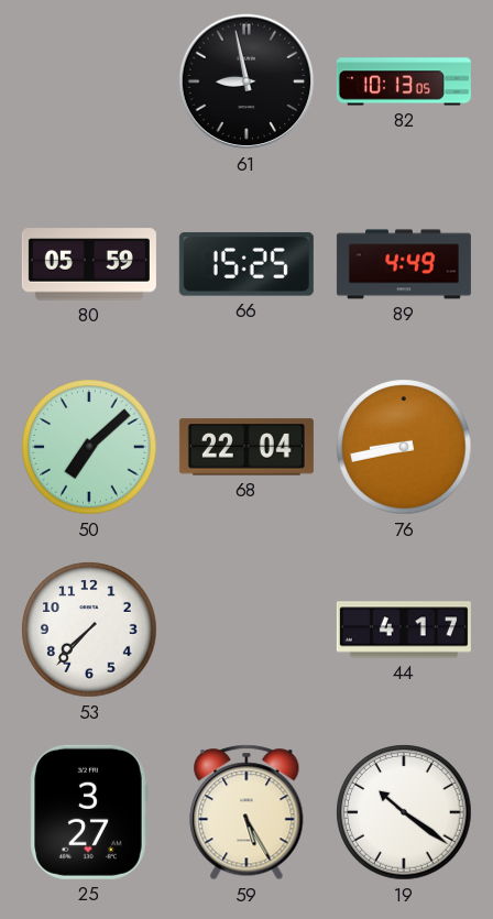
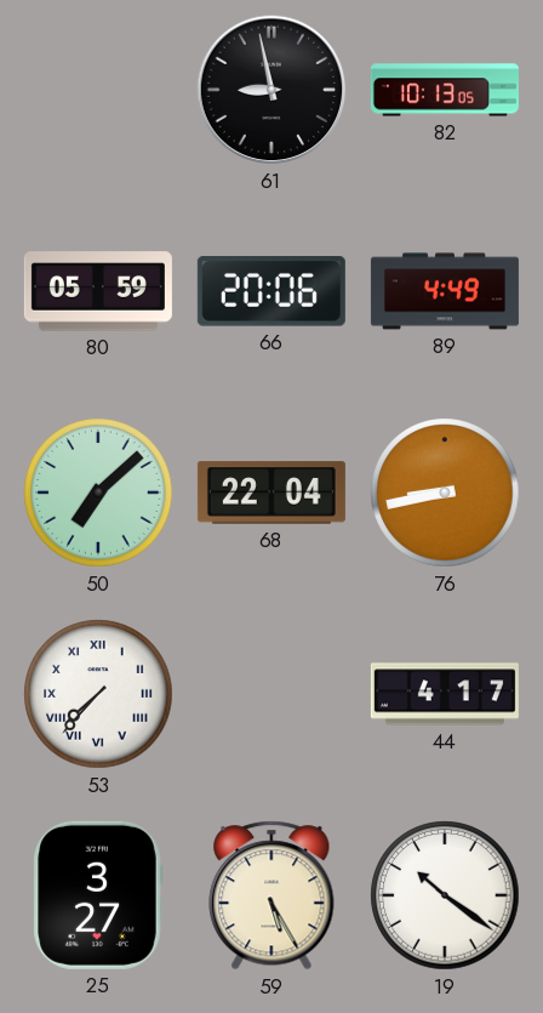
66: 15:25 -> 20:06 (271, 291)
53 numerals: Arabic -> Roman (98, 694)
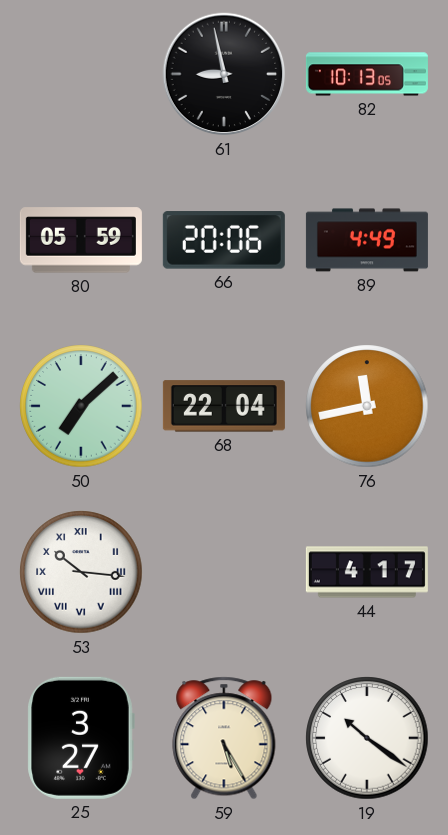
76: 8:43 -> 11:43 (367, 406)
53: 7:37 -> 10:16 (81, 572)
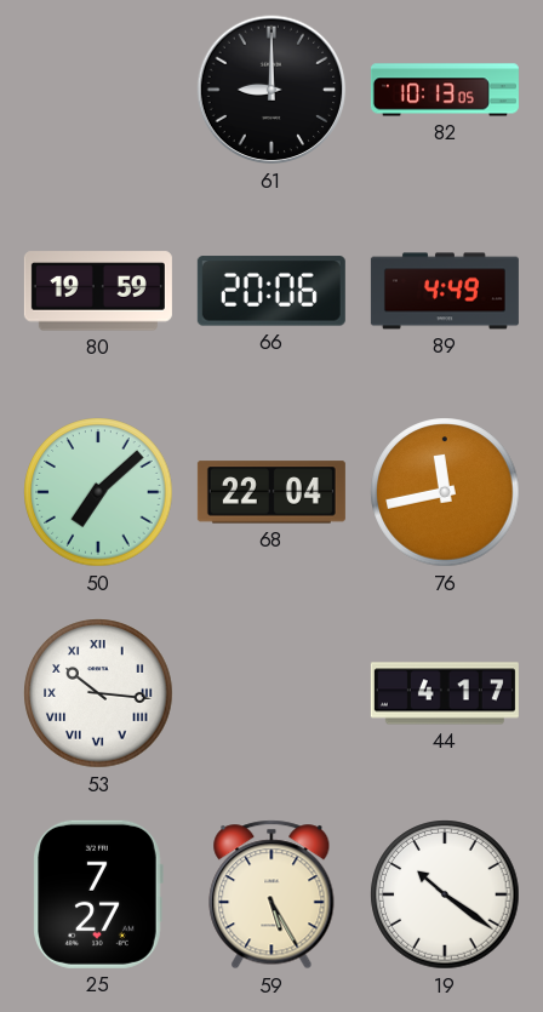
61: 8:58 -> 9:00 (271, 90)
80: 05:59 -> 19:59 (98, 291)
25: 3:27 -> 7:27 (98, 894)
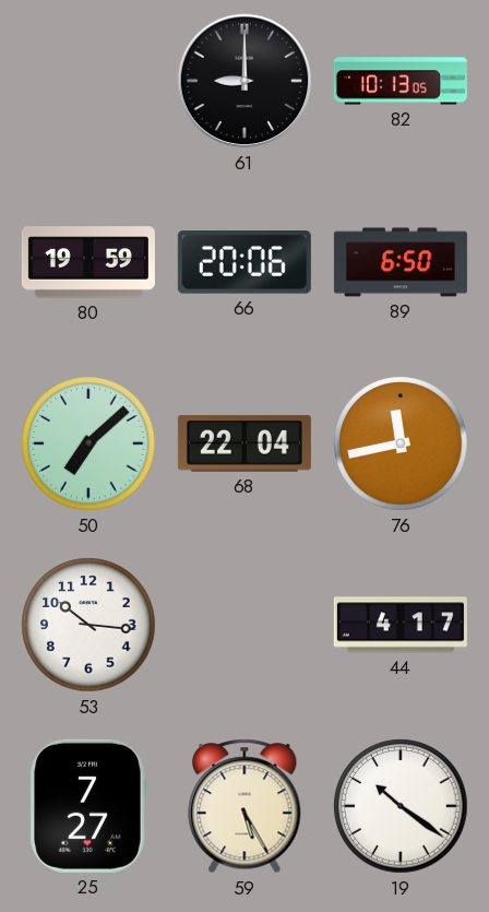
89: 4:49 -> 6:50 (401, 262)
53 numerals: Roman -> Arabic (88, 625)
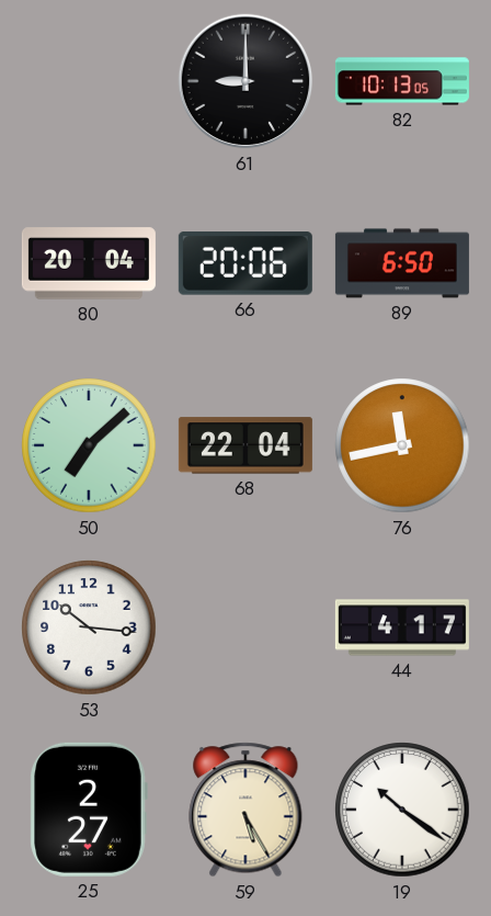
80: 19:59 -> 20:04 (89, 263)
25: 7:27 -> 2:27 (89, 810)
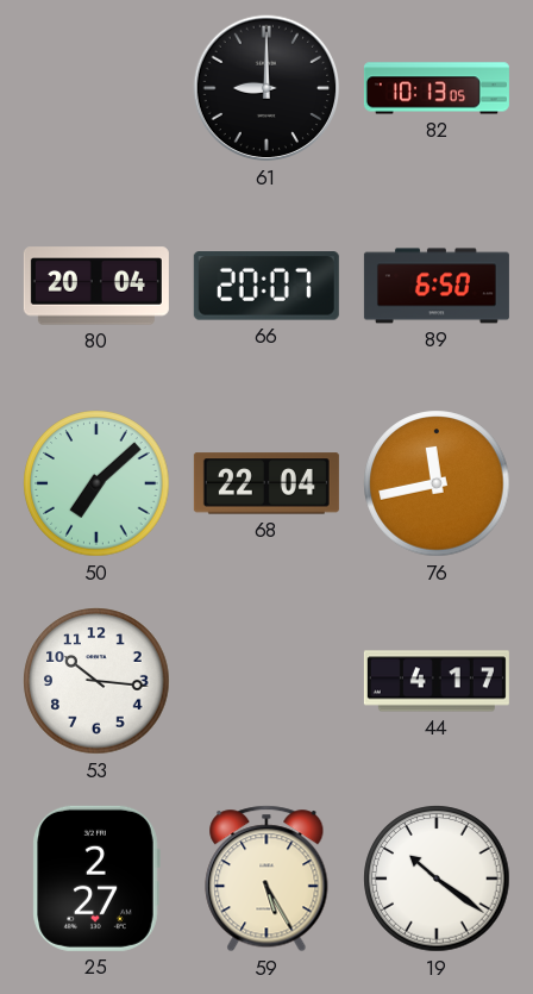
66: 20:06 -> 20:07 (266, 286)
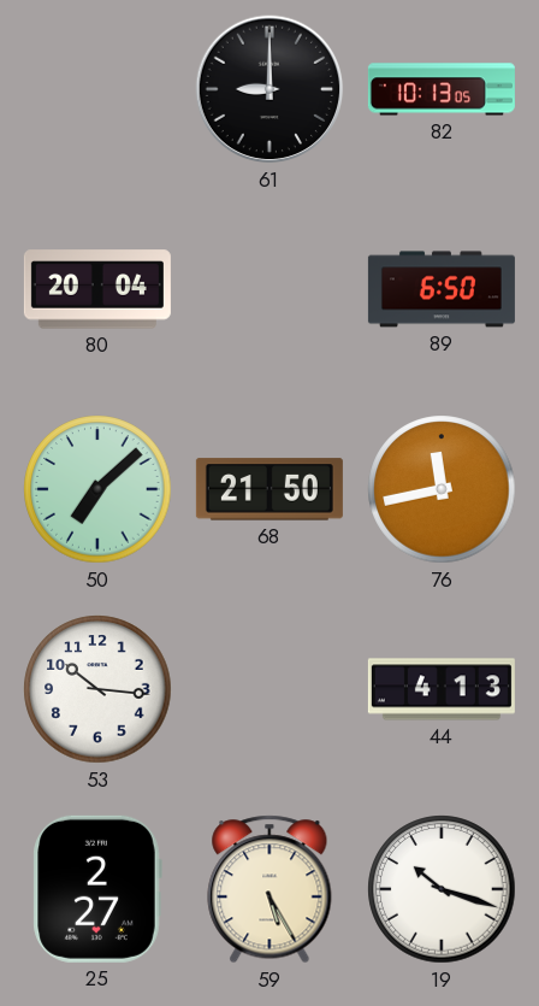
66: 20:07 -> none (266, 286)
68: 22:04 -> 21:50 (269, 489)
44: 4:17 -> 4:13 (442, 689)
19: 10:21 -> 10:18 (442, 889)
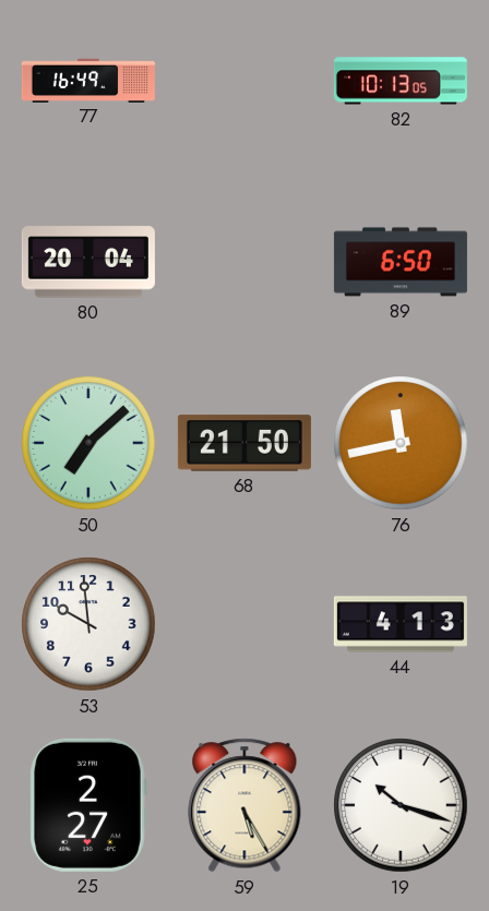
77: none -> 16:49 (88, 80)
61: 9:00 -> none (269, 89)
53: 10:16 -> 9:59 (88, 624)
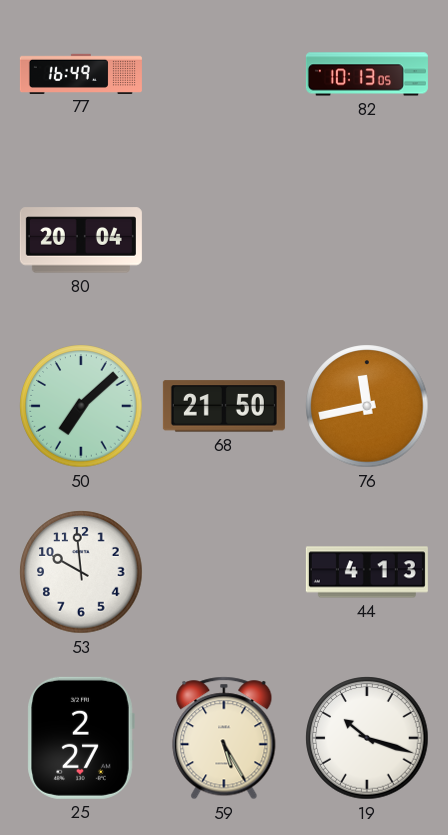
89: 6:50 -> none (401, 262)
